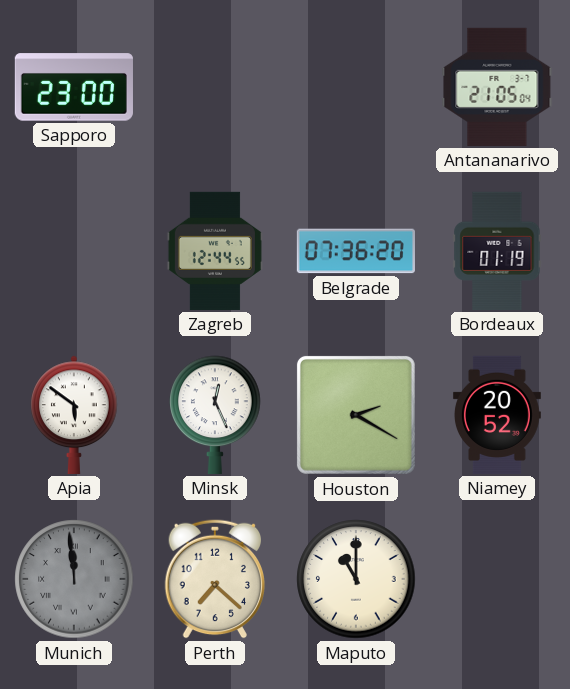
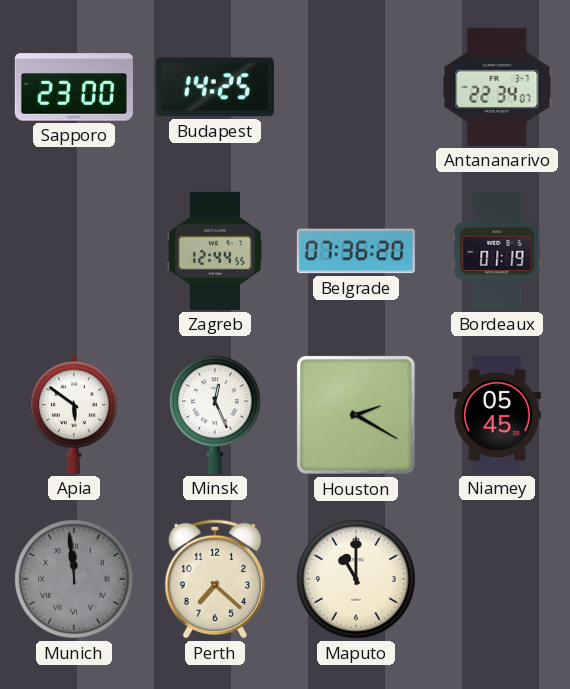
Budapest: none -> 14:25 (215, 87)
Antananarivo: 21:05 -> 22:34 (497, 87)
Niamey: 20:52 -> 05:45 (497, 415)
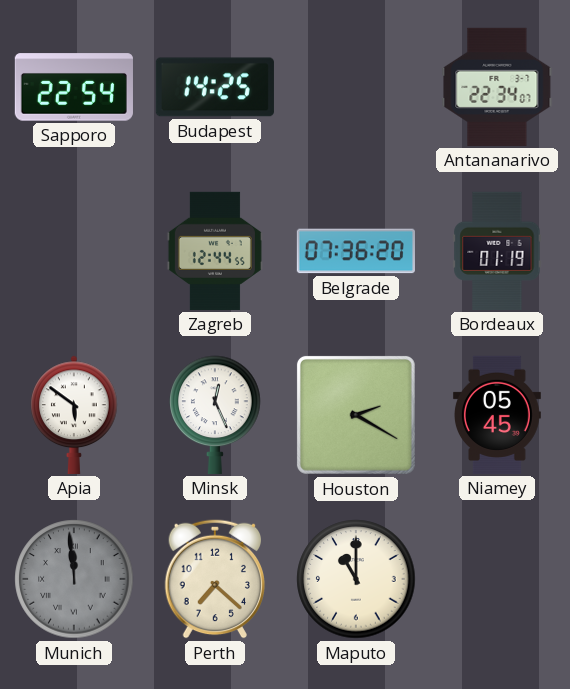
Sapporo: 23:00 -> 22:54 (74, 87)
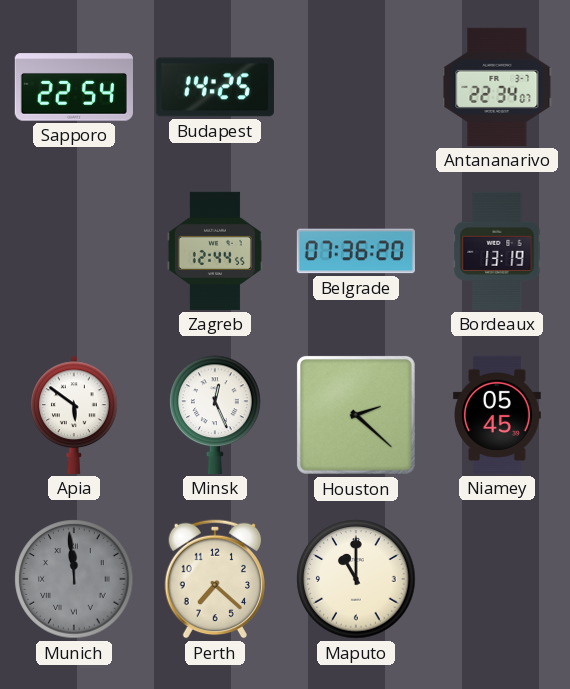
Bordeaux: 01:19 -> 13:19 (497, 251)
Houston: 2:20 -> 2:22 (356, 415)
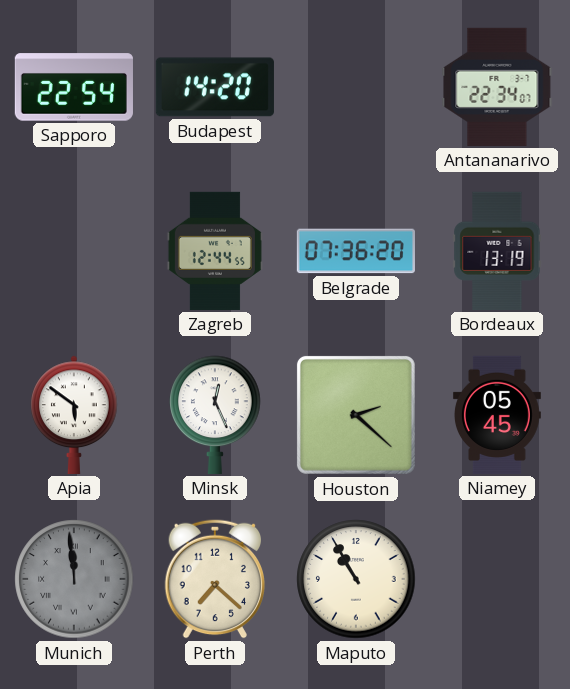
Budapest: 14:25 -> 14:20 (215, 87)
Maputo: 11:00 -> 10:55 (356, 579)
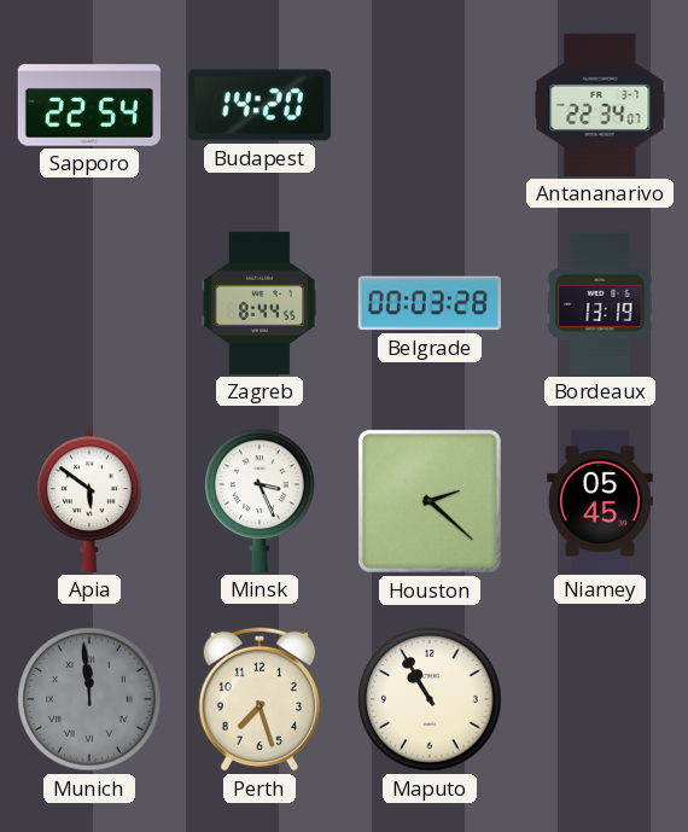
Zagreb: 12:44 -> 8:44 (260, 303)
Belgrade: 07:36 -> 00:03 (430, 303)
Minsk: 12:26 -> 3:26 (260, 501)
Perth: 7:22 -> 7:27 (260, 699)
